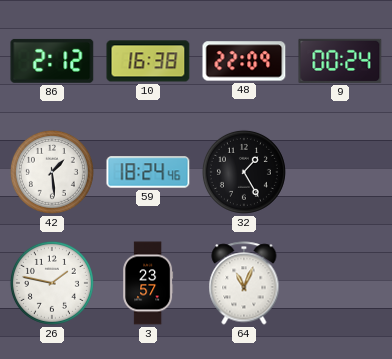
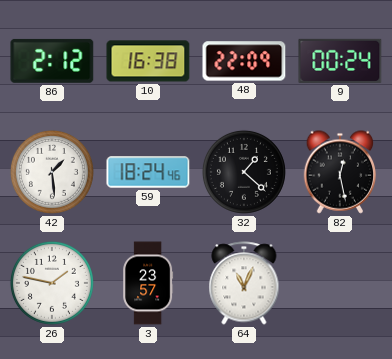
32: 1:25 -> 1:22 (244, 172)
82: none -> 12:28 (340, 172)
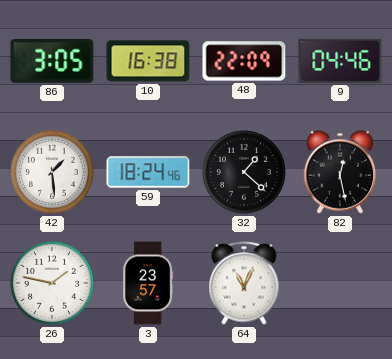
86: 2:12 -> 3:05 (52, 61)
9: 00:24 -> 04:46 (340, 61)
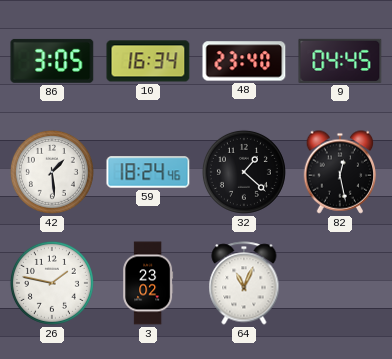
10: 16:38 -> 16:34 (148, 61)
48: 22:09 -> 23:40 (244, 61)
9: 04:46 -> 04:45 (340, 61)
3: 23:57 -> 23:02 (148, 283)
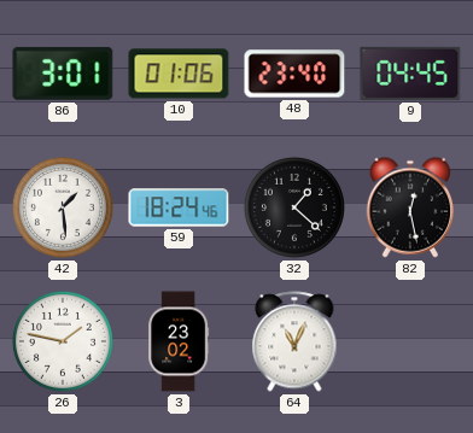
86: 3:05 -> 3:01 (63, 74)
10: 16:34 -> 01:06 (179, 74)
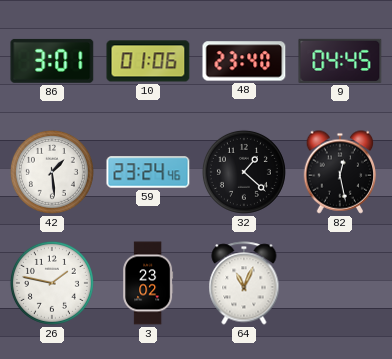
59: 18:24 -> 23:24 (148, 172)
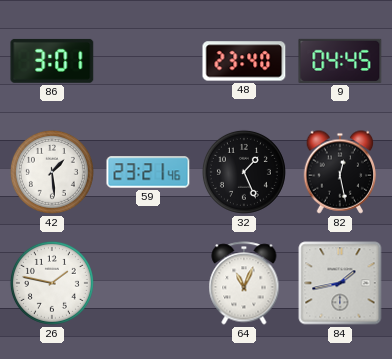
10: 01:06 -> none (148, 61)
59: 23:24 -> 23:21 (148, 172)
32: 1:22 -> 1:26 (244, 172)
3: 23:02 -> none (148, 283)
84: none -> 1:43 (340, 283)
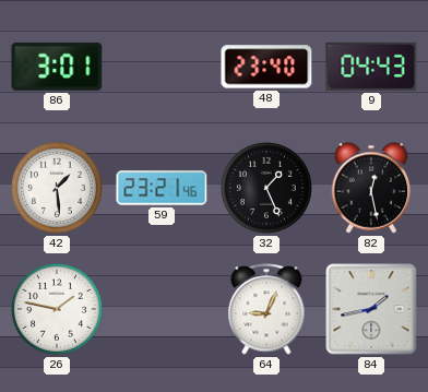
9: 04:45 -> 04:43 (371, 67)
64: 11:04 -> 9:04 (266, 309)
